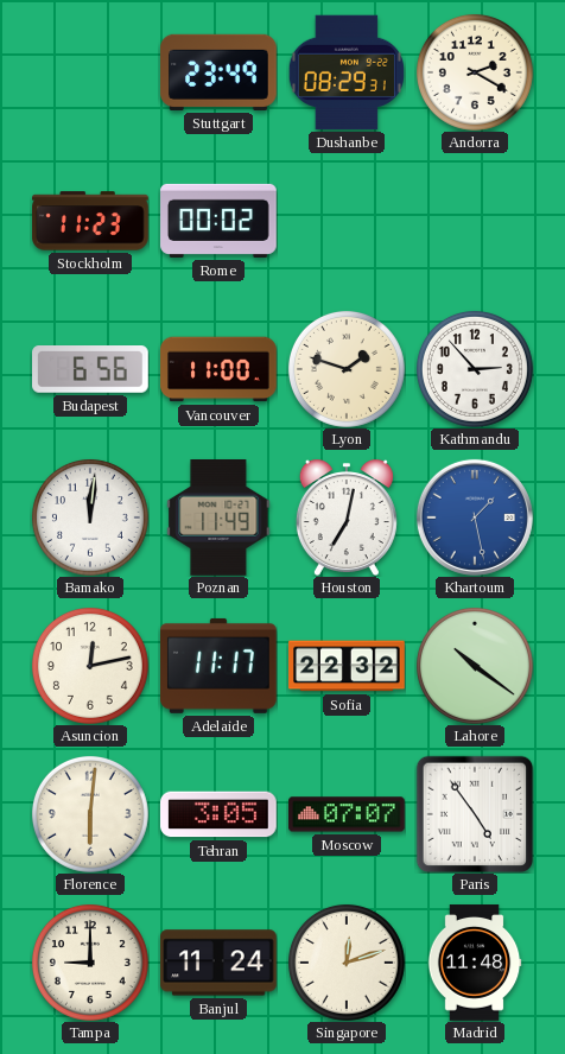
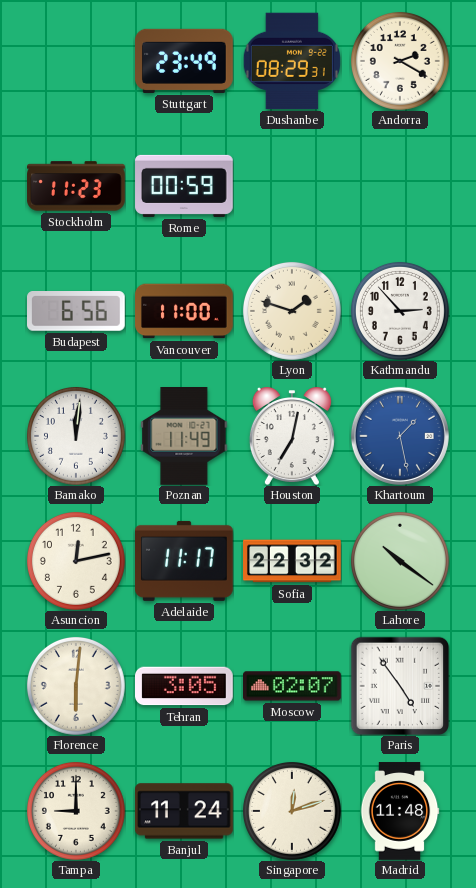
Rome: 00:02 -> 00:59 (184, 186)
Moscow: 07:07 -> 02:07 (293, 686)
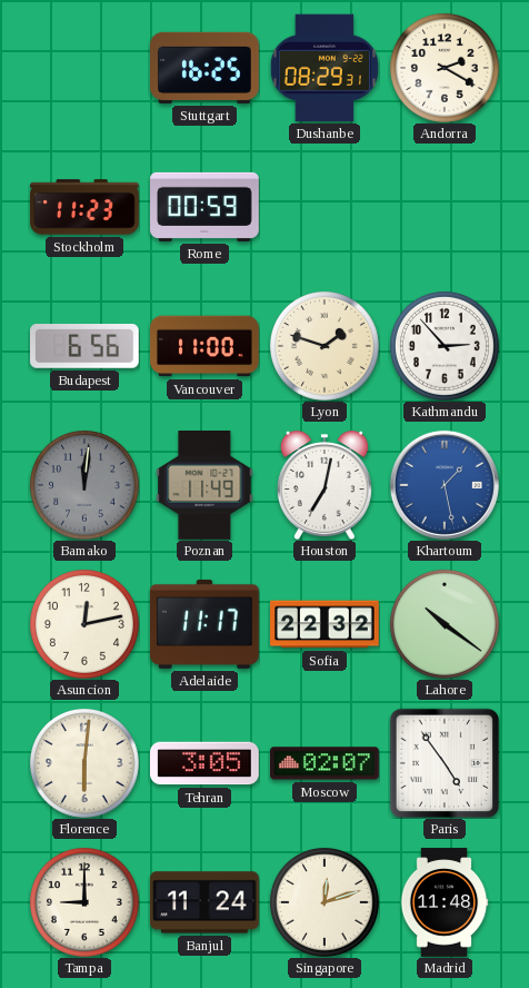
Stuttgart: 23:49 -> 16:25 (206, 68)
Bamako dial: white -> grey (84, 485)
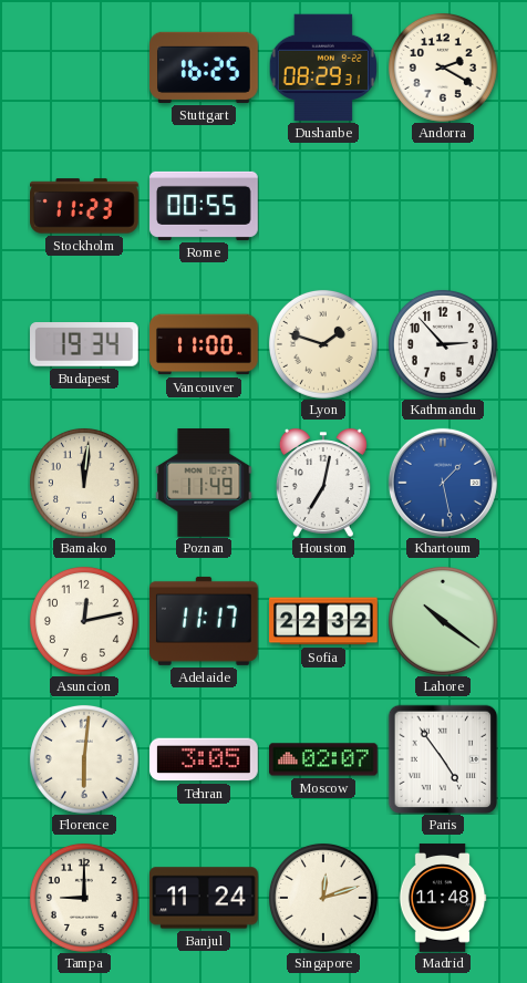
Rome: 00:59 -> 00:55 (204, 206)
Budapest: 6:56 -> 19:34 (85, 345)
Bamako dial: grey -> cream (84, 483)
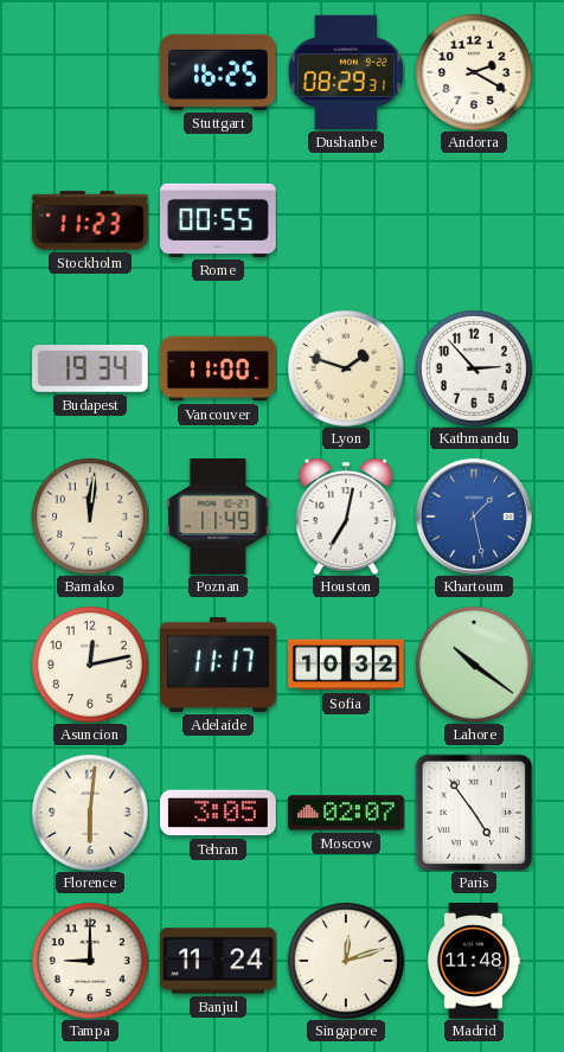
Sofia: 22:32 -> 10:32 (347, 665)
